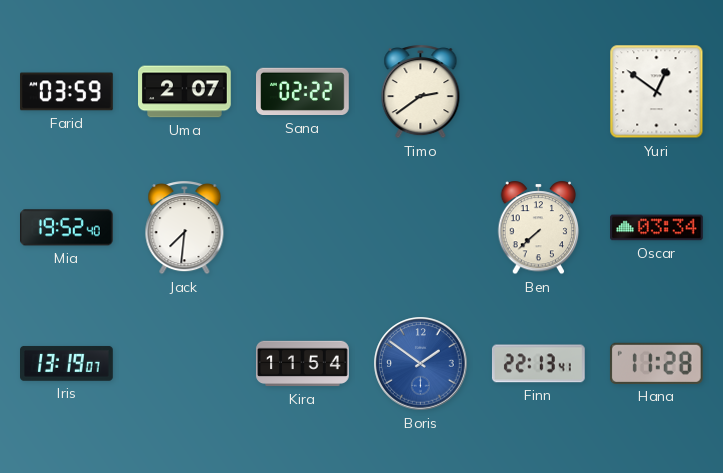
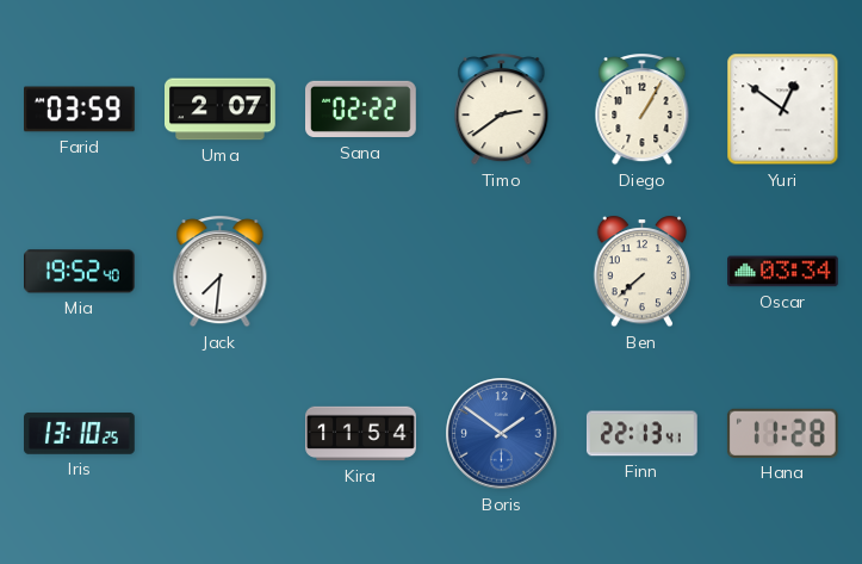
Diego: none -> 1:05 (643, 110)
Iris: 13:19 -> 13:10 (80, 433)
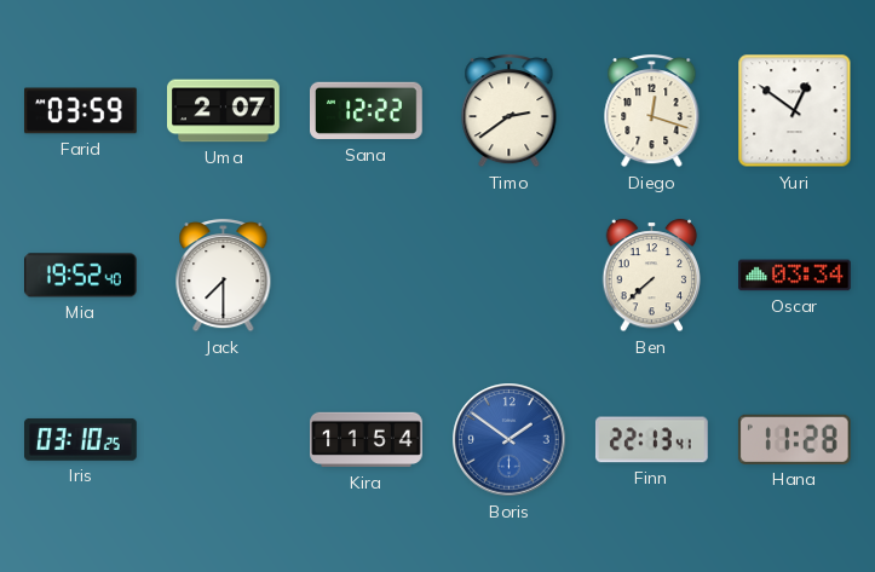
Sana: 02:22 -> 12:22 (367, 111)
Diego: 1:05 -> 12:18 (652, 111)
Jack: 7:31 -> 7:30 (224, 276)
Iris: 13:10 -> 03:10 (81, 439)
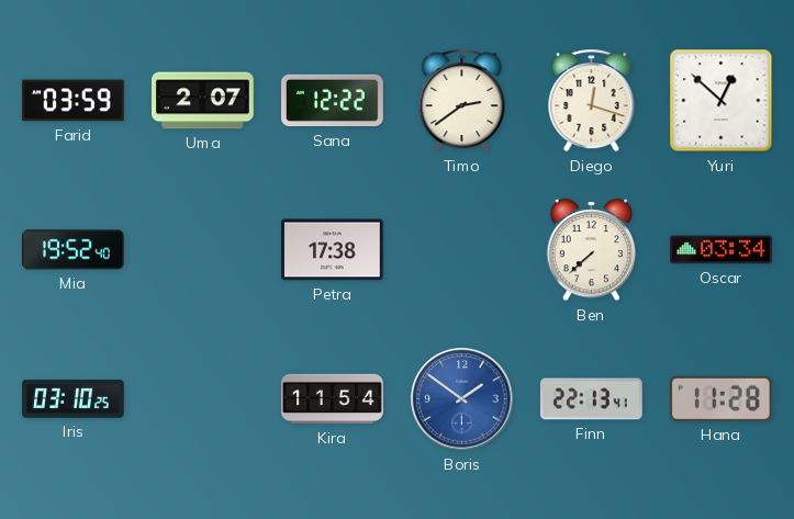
Yuri: 12:51 -> 12:52 (722, 101)
Jack: 7:30 -> none (224, 276)
Petra: none -> 17:38 (333, 250)
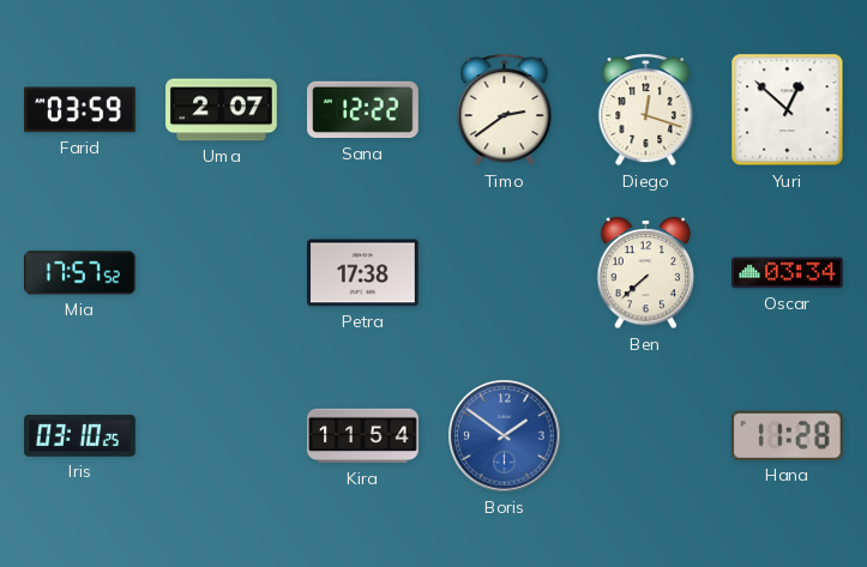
Mia: 19:52 -> 17:57 (80, 273)
Finn: 22:13 -> none (591, 399)
